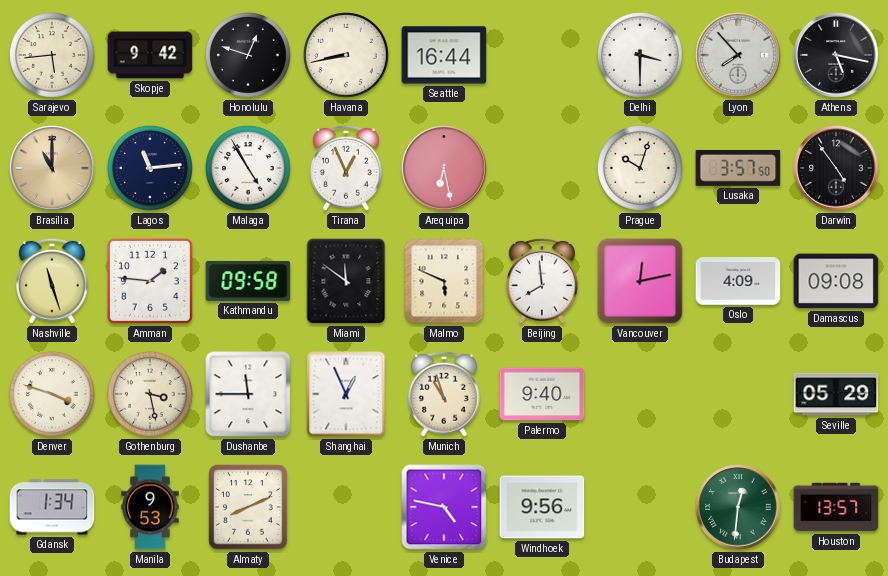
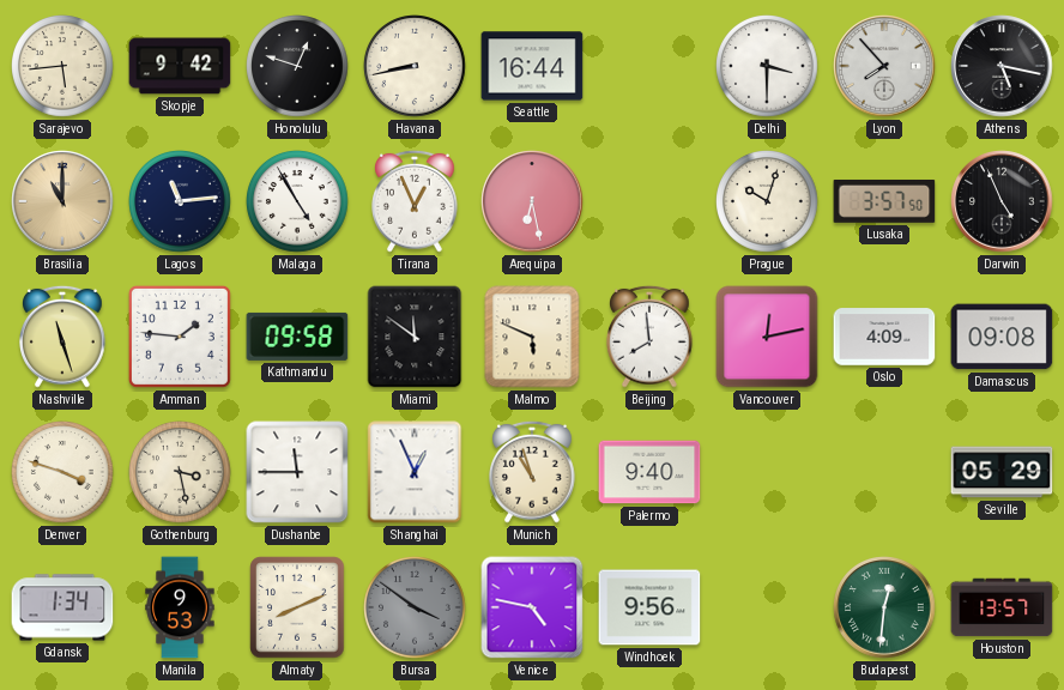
Darwin: 4:54 -> 4:56 (1002, 201)
Bursa: none -> 3:51 (416, 609)
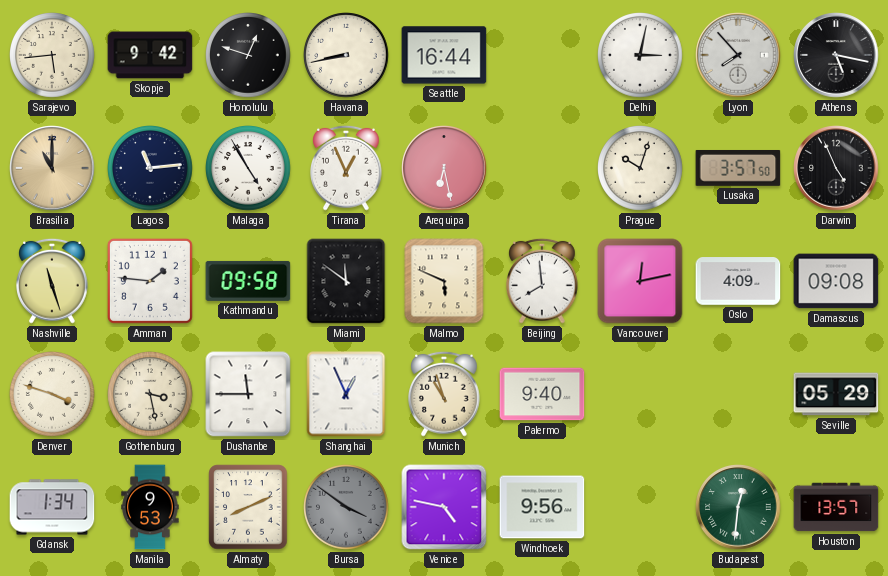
Delhi: 3:30 -> 3:02 (641, 56)
